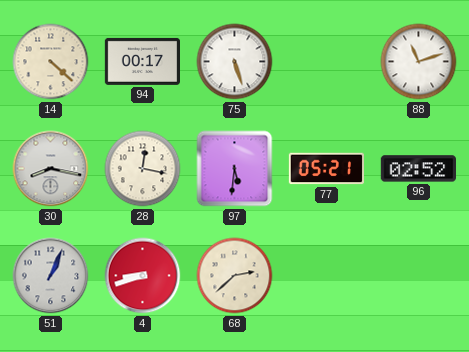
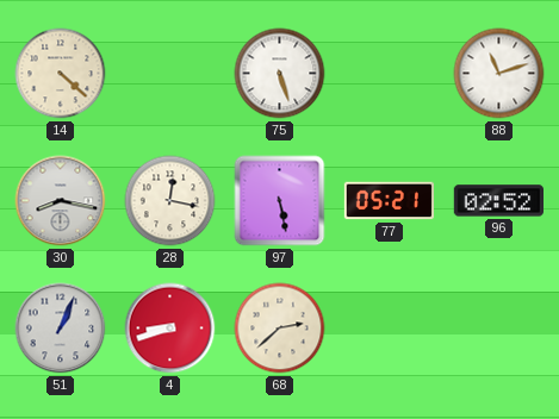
94: 00:17 -> none (142, 61)
97: 5:31 -> 5:28 (280, 201)
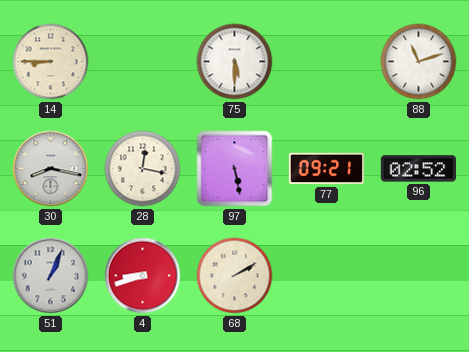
14: 4:22 -> 8:45 (51, 62)
75: 5:27 -> 5:30 (235, 62)
77: 05:21 -> 09:21 (326, 169)
68: 2:38 -> 2:10 (235, 276)
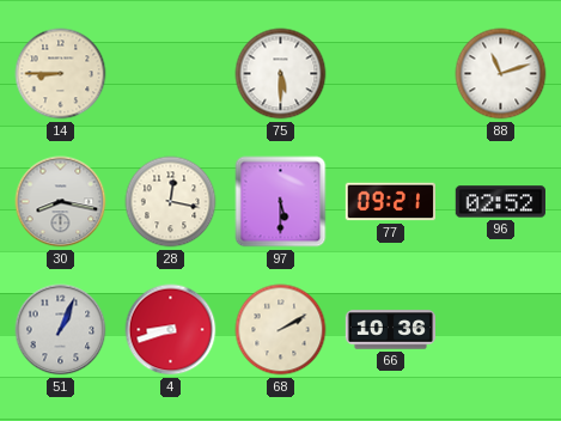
97: 5:28 -> 5:30 (281, 202)
66: none -> 10:36 (391, 330)
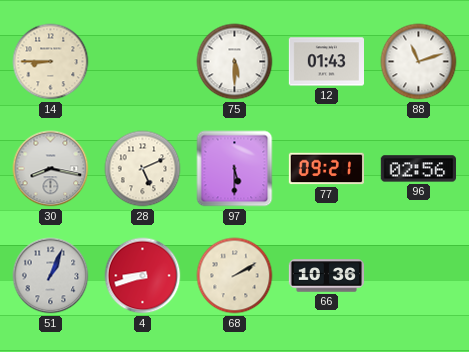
12: none -> 01:43 (326, 62)
28: 12:17 -> 5:11 (143, 169)
96: 02:52 -> 02:56 (418, 169)
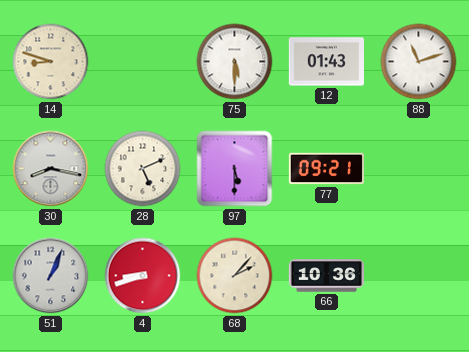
14: 8:45 -> 8:48 (51, 62)
96: 02:56 -> none (418, 169)
68: 2:10 -> 2:07 (235, 276)
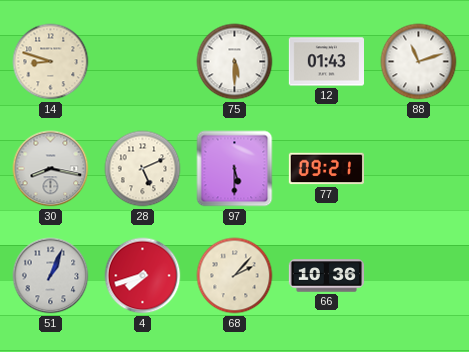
4: 8:42 -> 7:42 (143, 276)
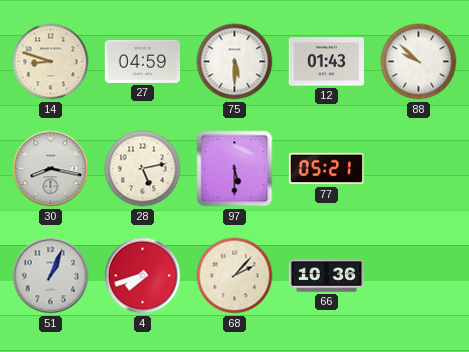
27: none -> 04:59 (142, 61)
88: 11:12 -> 9:52 (419, 62)
28: 5:11 -> 5:13 (143, 169)
77: 09:21 -> 05:21 (326, 169)
